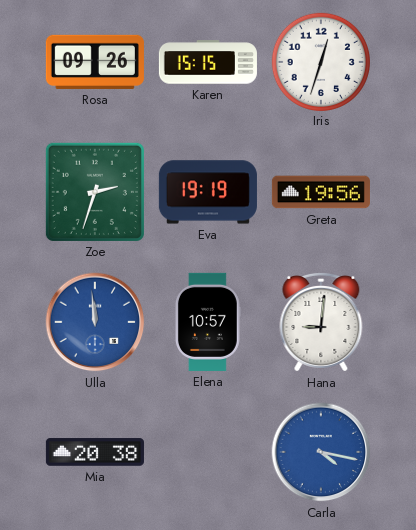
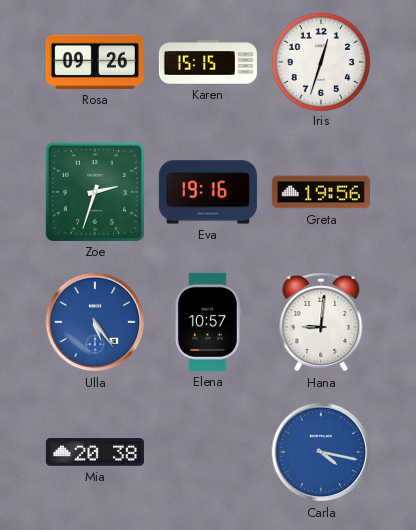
Eva: 19:19 -> 19:16 (208, 192)
Ulla: 11:59 -> 5:24 (95, 322)
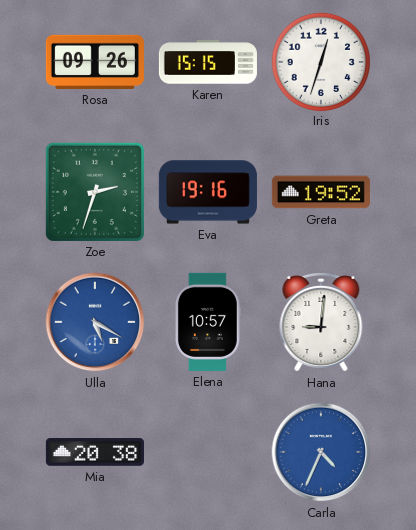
Greta: 19:56 -> 19:52 (321, 192)
Ulla: 5:24 -> 5:20 (95, 322)
Carla: 4:17 -> 4:34 (321, 452)
